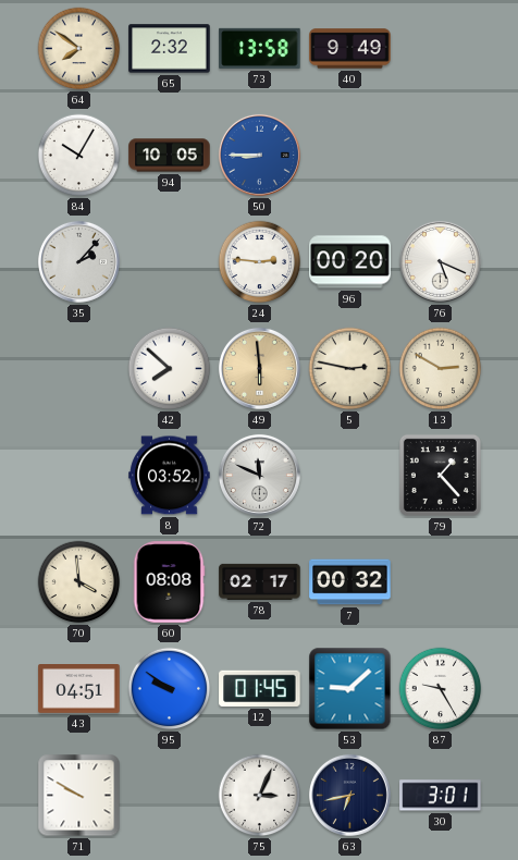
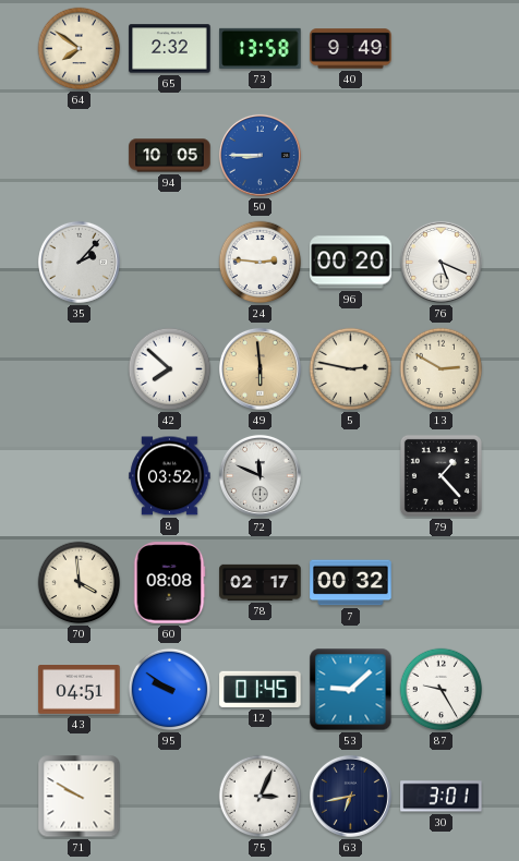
84: 10:05 -> none (79, 156)
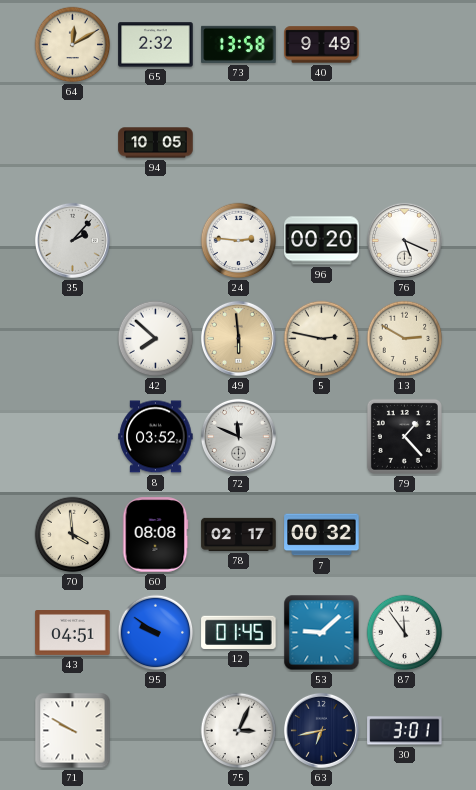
64: 7:51 -> 12:10 (73, 45)
50: 8:45 -> none (259, 155)
87: 9:25 -> 11:54 (405, 633)
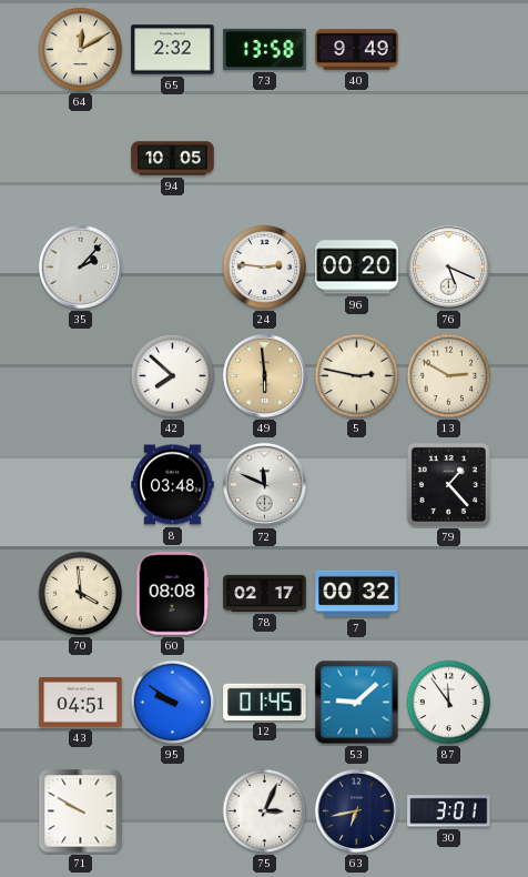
8: 03:52 -> 03:48 (173, 485)
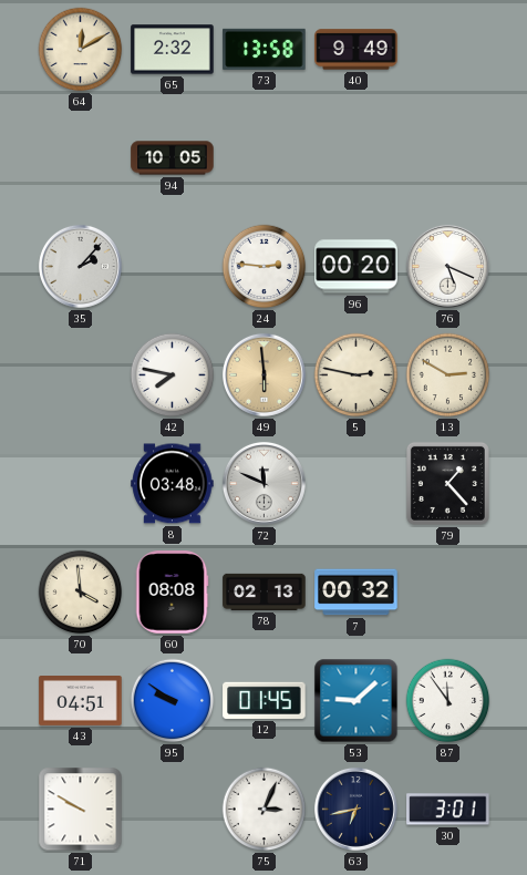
42: 7:52 -> 7:47 (173, 375)
78: 02:17 -> 02:13 (265, 591)
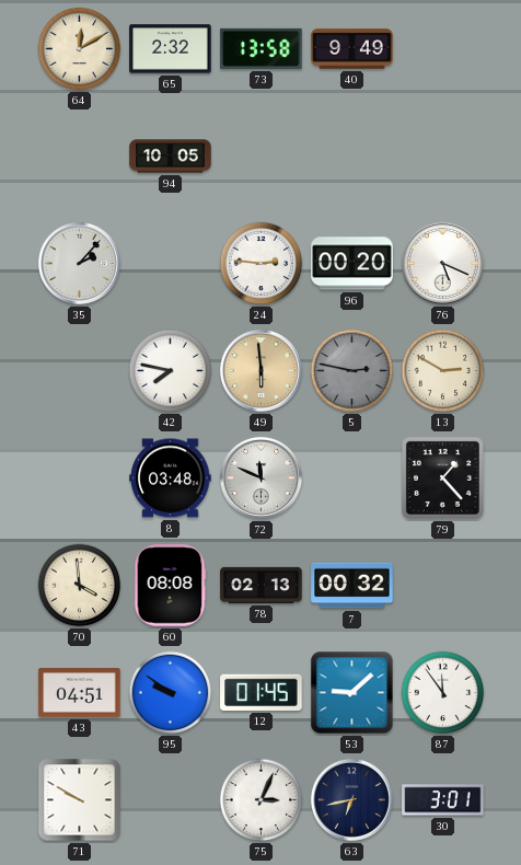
5 dial: cream -> grey (352, 371)
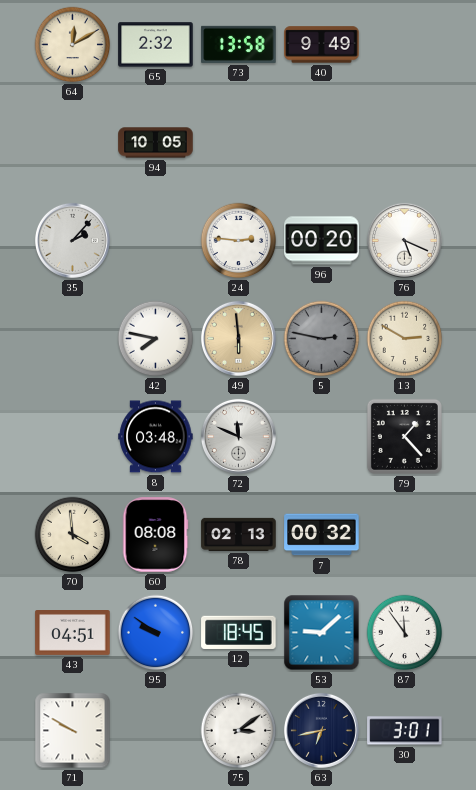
12: 01:45 -> 18:45 (239, 632)
75: 3:04 -> 3:09 (239, 731)
